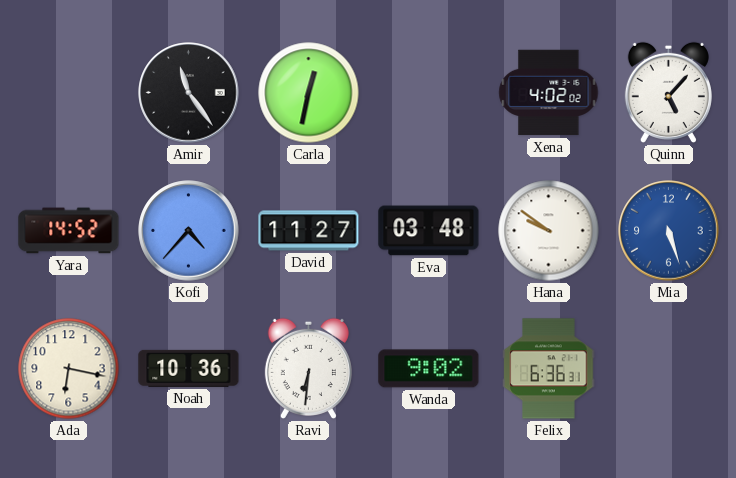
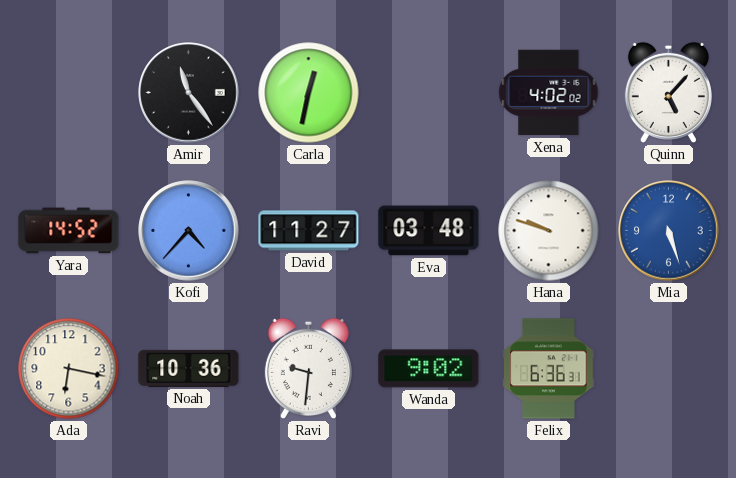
Hana: 9:51 -> 9:48 (549, 231)
Ravi: 6:31 -> 9:31 (308, 368)
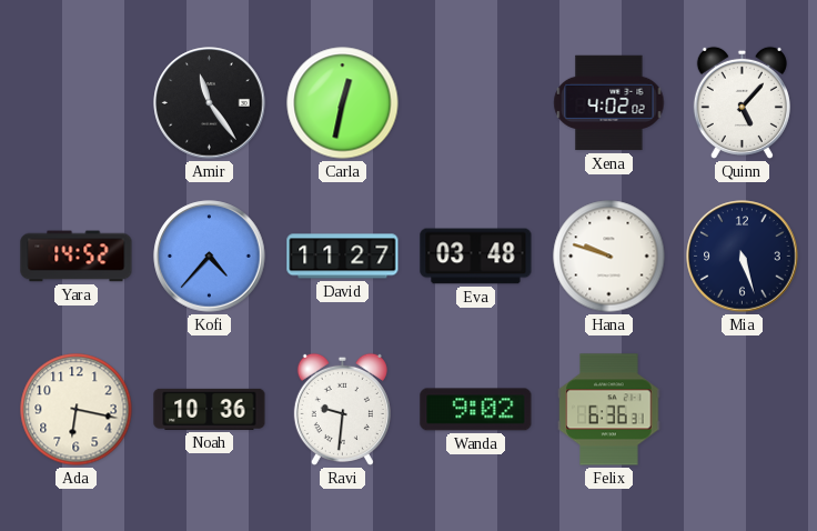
Mia dial: blue -> navy (743, 257)
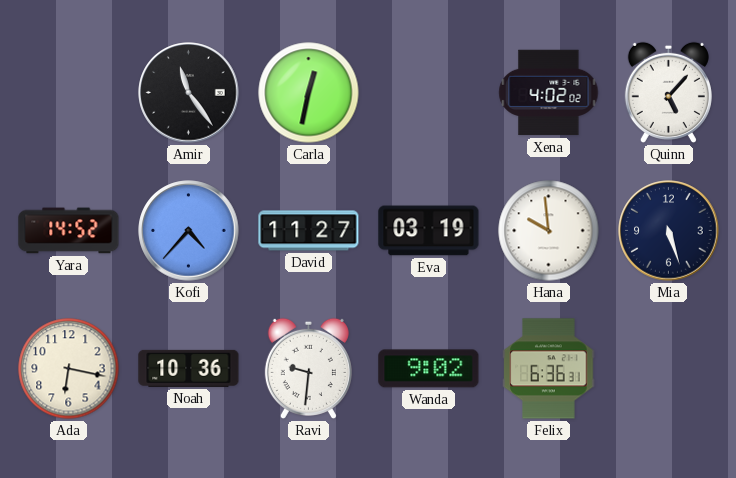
Eva: 03:48 -> 03:19 (429, 231)
Hana: 9:48 -> 9:59 (549, 231)
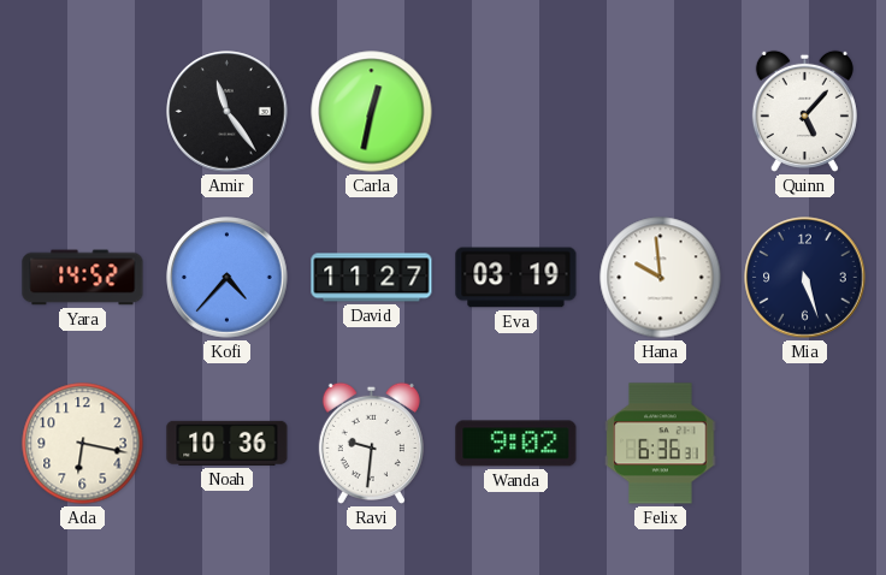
Xena: 4:02 -> none (549, 93)
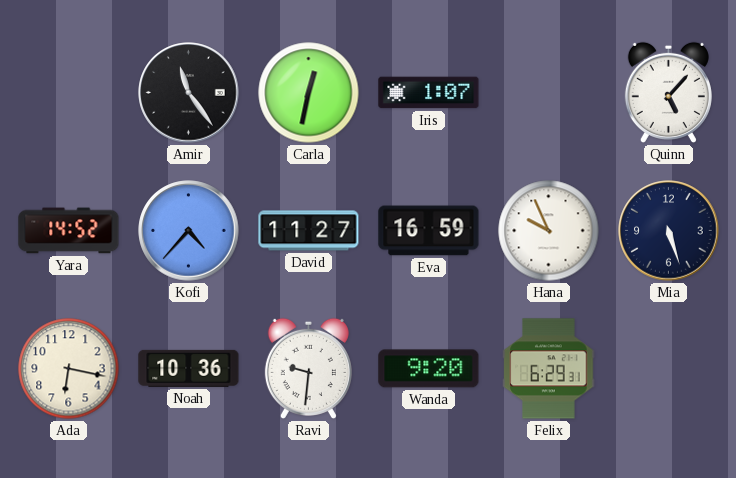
Iris: none -> 1:07 (429, 93)
Eva: 03:19 -> 16:59 (429, 231)
Hana: 9:59 -> 9:56 (549, 231)
Wanda: 9:02 -> 9:20 (429, 369)
Felix: 6:36 -> 6:29 (549, 369)
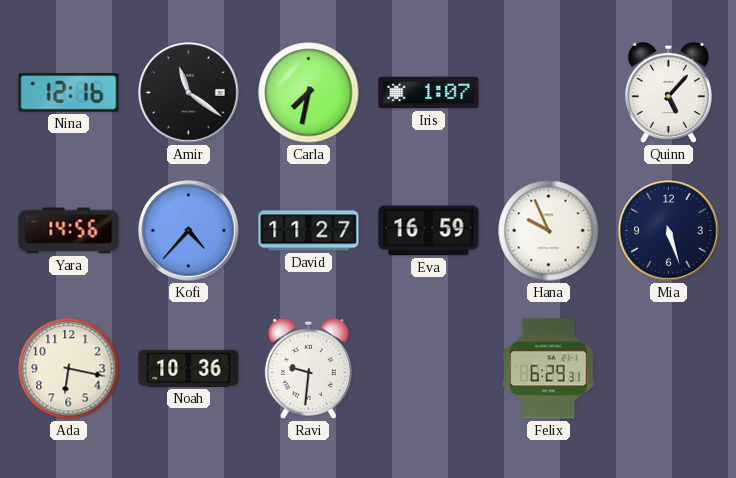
Nina: none -> 12:16 (69, 93)
Amir: 11:24 -> 11:21 (189, 93)
Carla: 12:32 -> 7:32 (309, 93)
Yara: 14:52 -> 14:56 (69, 231)
Wanda: 9:20 -> none (429, 369)
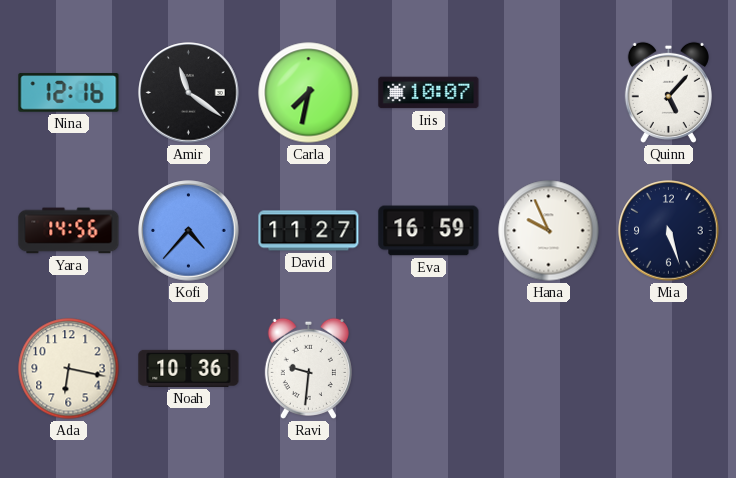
Iris: 1:07 -> 10:07 (429, 93)
Felix: 6:29 -> none (549, 369)
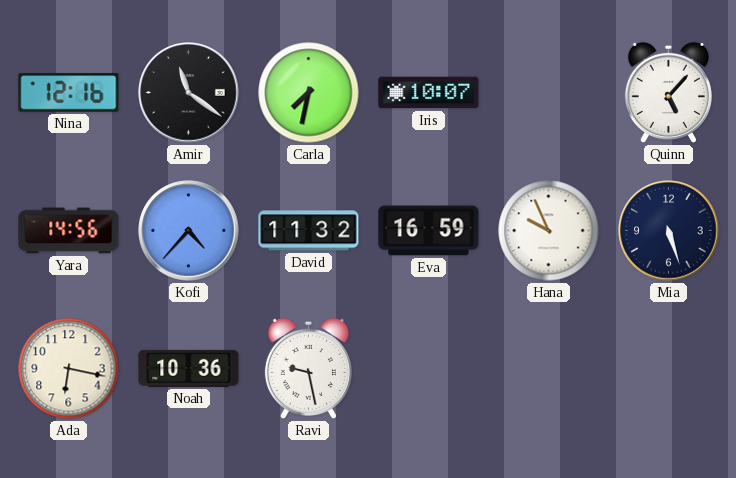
David: 11:27 -> 11:32 (309, 231)
Ravi: 9:31 -> 9:28 (308, 368)
